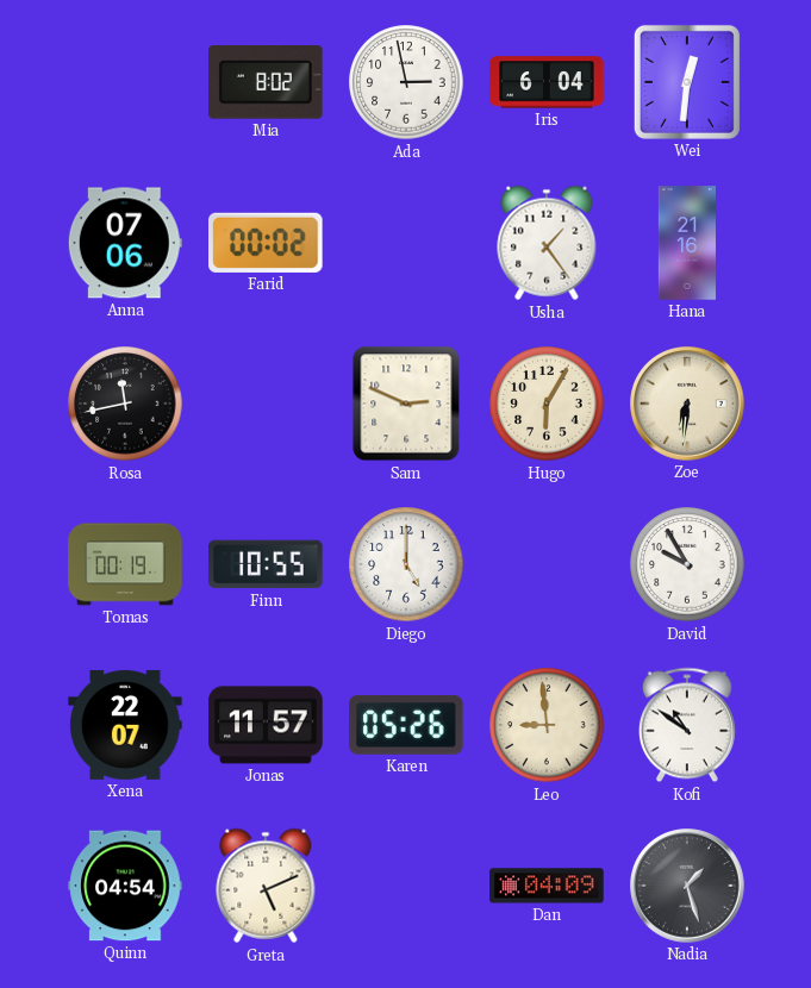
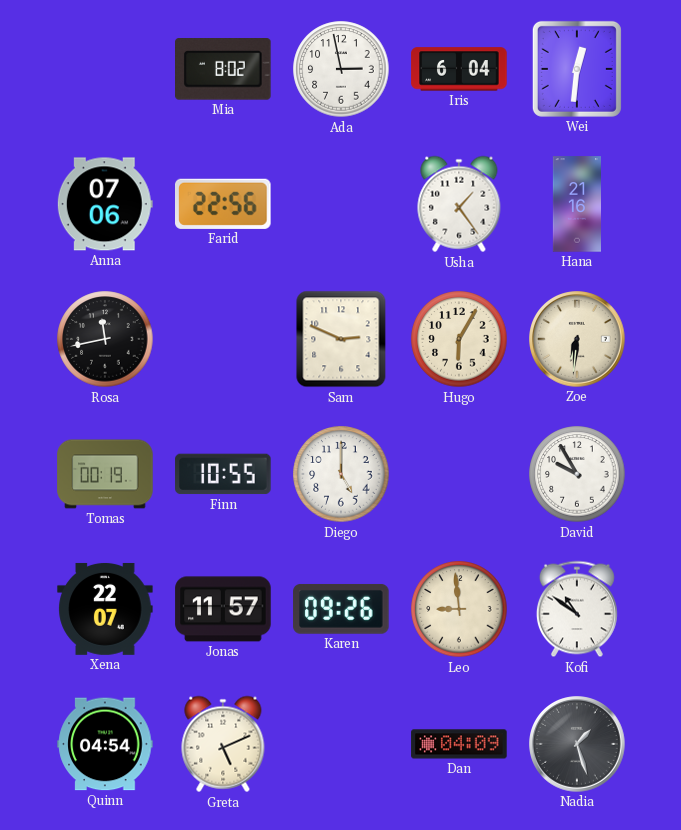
Farid: 00:02 -> 22:56 (224, 204)
Karen: 05:26 -> 09:26 (341, 609)
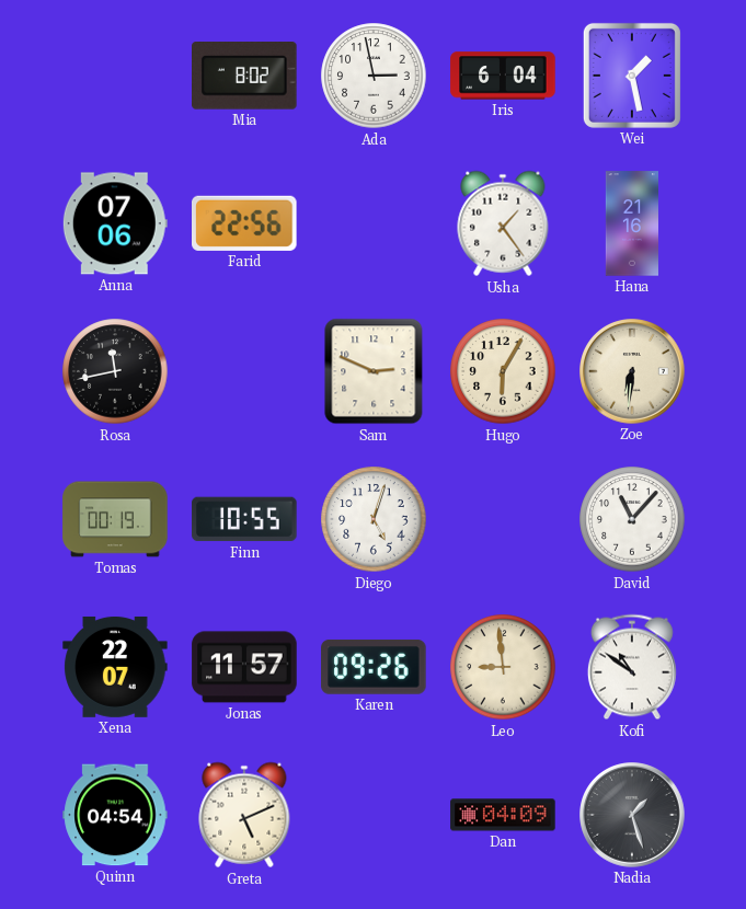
Wei: 12:31 -> 1:28 (632, 76)
Diego: 5:00 -> 5:03 (374, 519)
David: 9:55 -> 11:07 (632, 519)
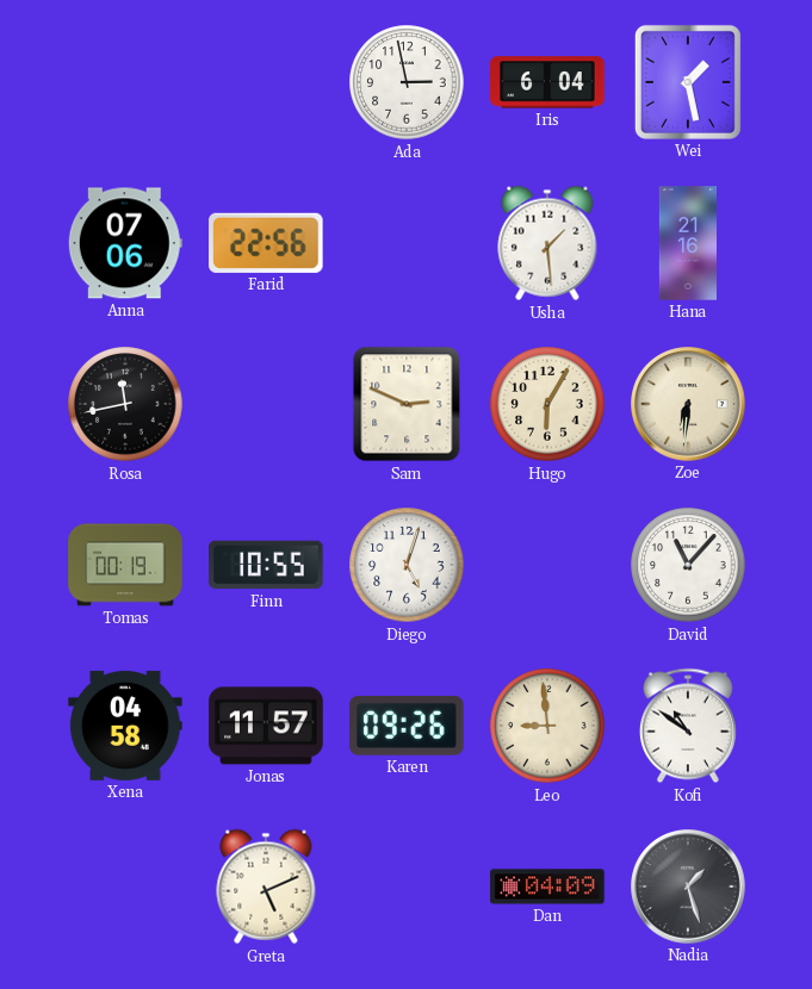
Mia: 8:02 -> none (245, 77)
Usha: 1:24 -> 1:29 (547, 243)
Xena: 22:07 -> 04:58 (125, 726)
Quinn: 04:54 -> none (115, 815)
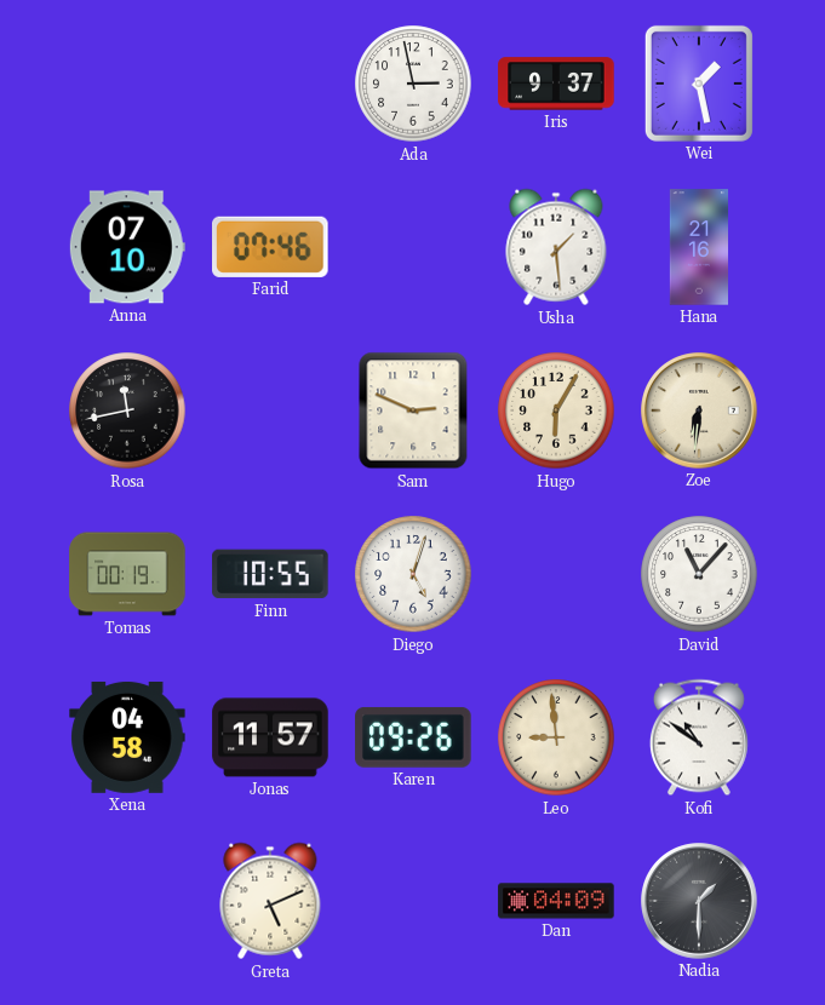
Iris: 6:04 -> 9:37 (556, 84)
Anna: 07:06 -> 07:10 (127, 247)
Farid: 22:56 -> 07:46 (271, 247)
Nadia: 1:27 -> 1:30 (699, 901)
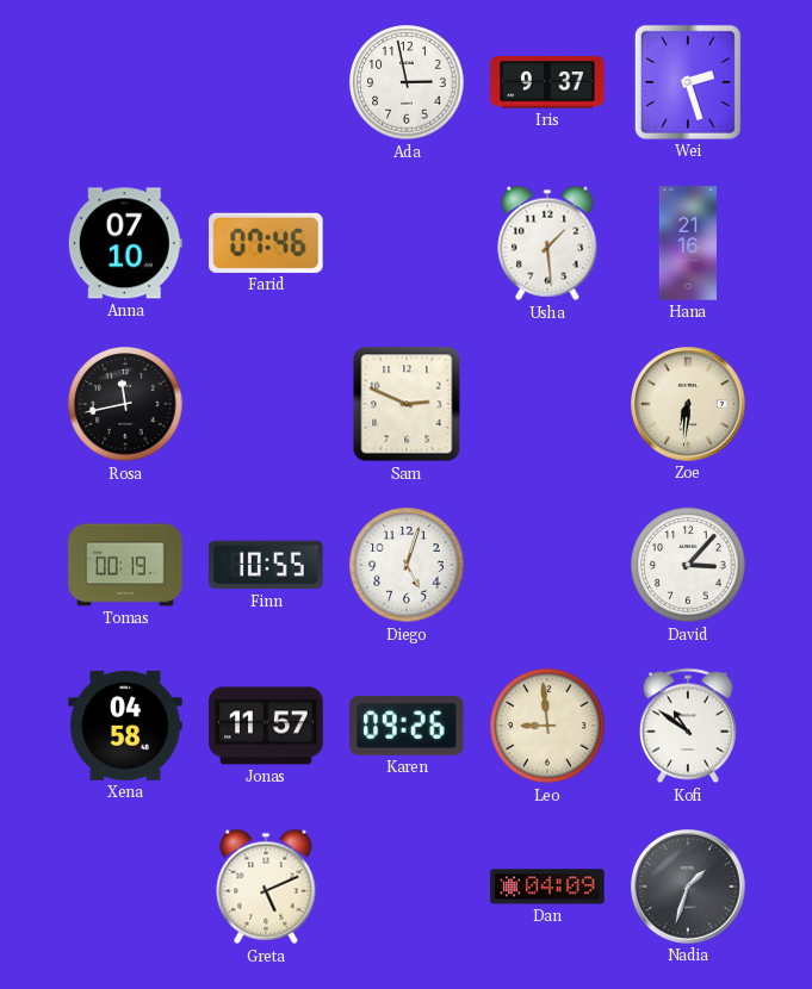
Wei: 1:28 -> 2:27 (688, 82)
Hugo: 6:05 -> none (556, 410)
David: 11:07 -> 3:07 (688, 565)
Nadia: 1:30 -> 1:33 (688, 887)
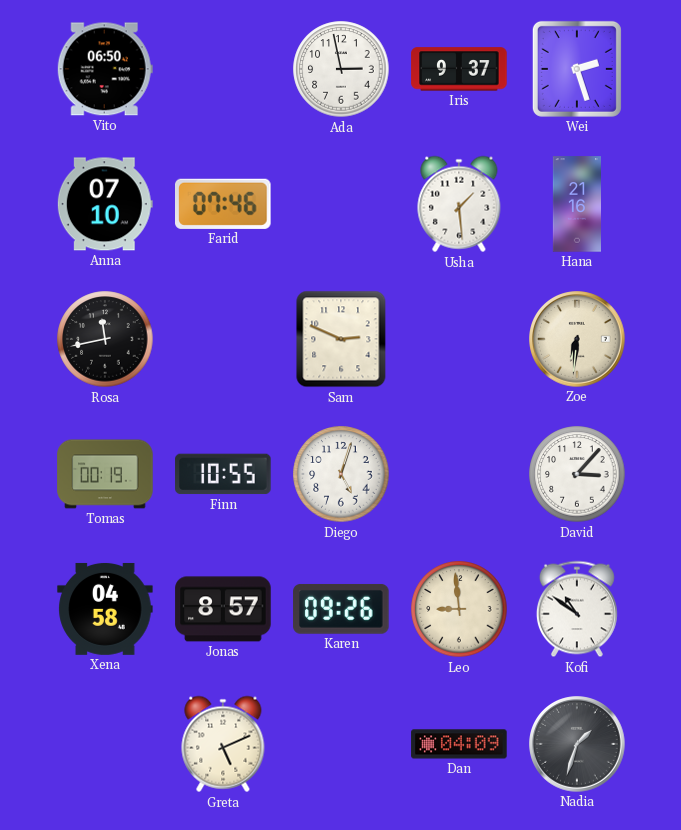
Vito: none -> 06:50 (105, 69)
Jonas: 11:57 -> 8:57 (223, 609)
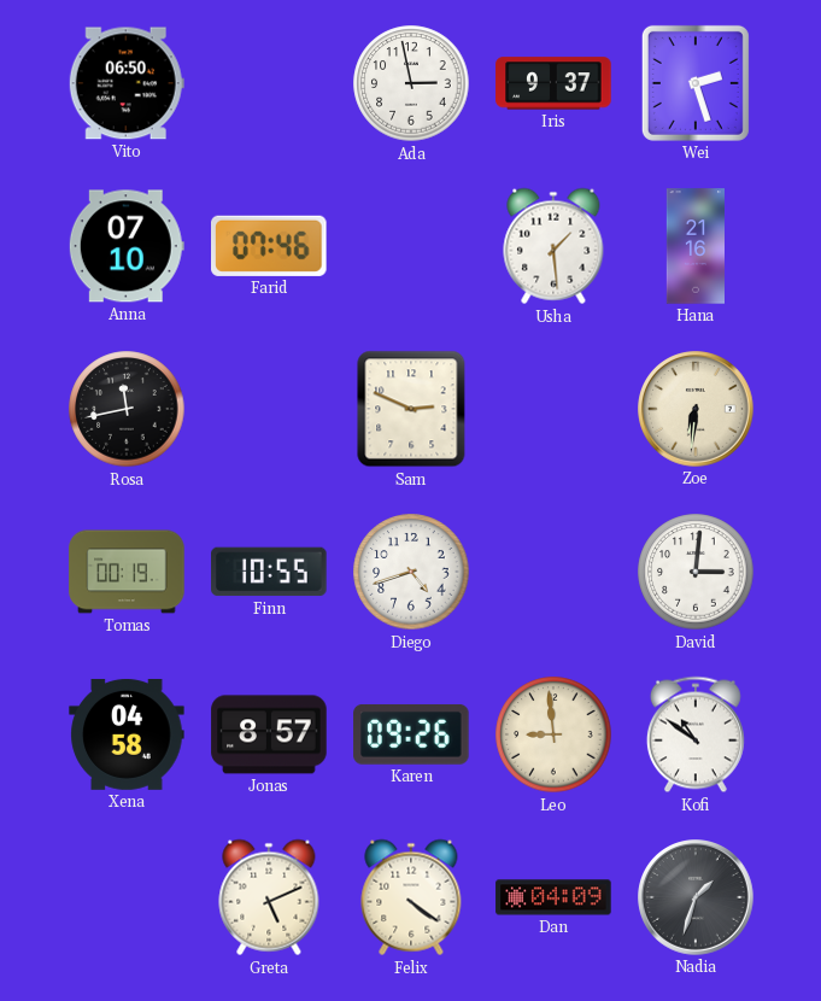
Diego: 5:03 -> 4:42 (411, 572)
David: 3:07 -> 3:01 (696, 572)
Felix: none -> 4:21 (411, 897)
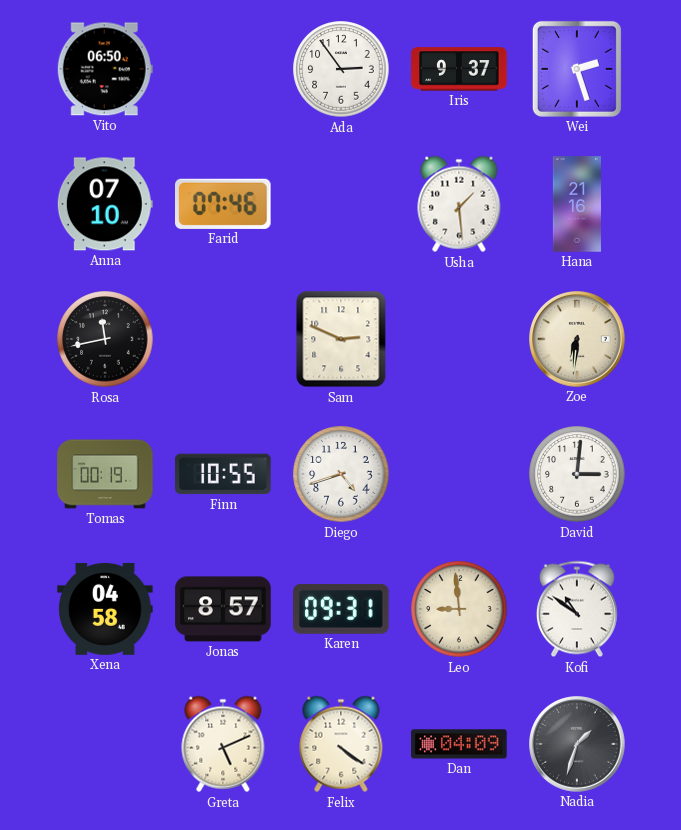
Ada: 2:58 -> 2:54 (341, 69)
Karen: 09:26 -> 09:31 (341, 609)
